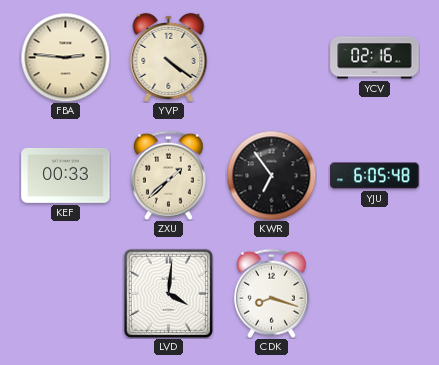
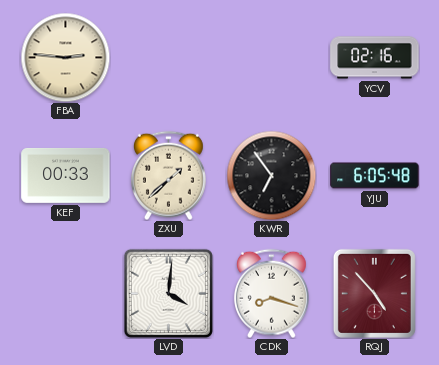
YVP: 4:21 -> none (169, 57)
RQJ: none -> 4:53 (374, 293)
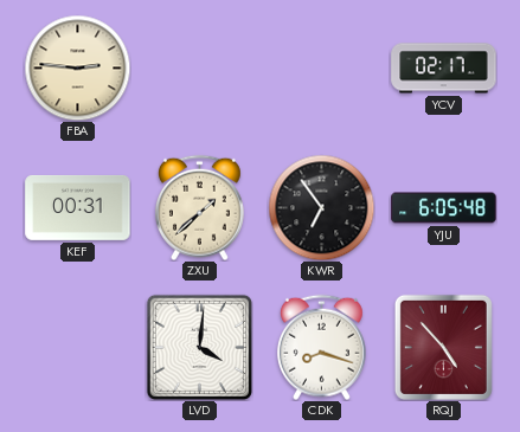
YCV: 02:16 -> 02:17 (444, 69)
KEF: 00:33 -> 00:31 (78, 207)
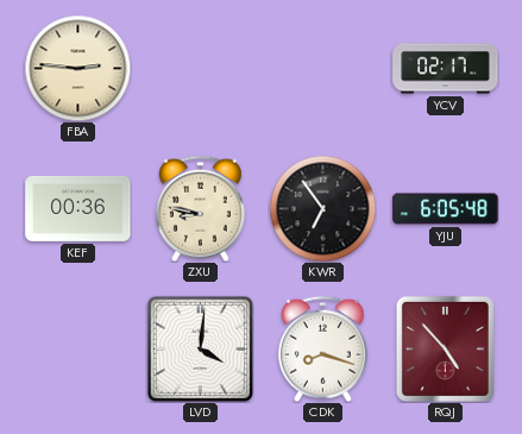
KEF: 00:31 -> 00:36 (78, 208)
ZXU: 1:38 -> 8:47 (200, 208)
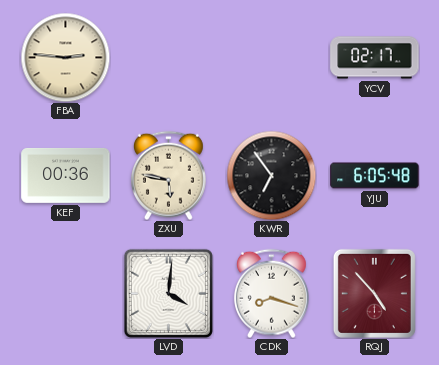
ZXU: 8:47 -> 5:47 (168, 175)
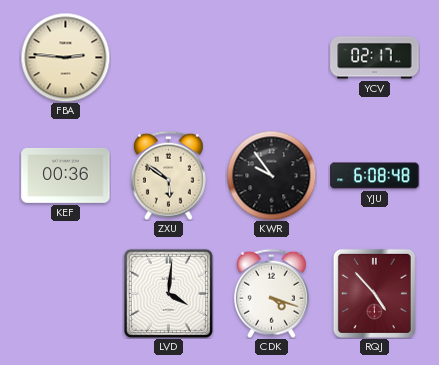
ZXU: 5:47 -> 5:51 (168, 175)
KWR: 6:54 -> 9:54 (271, 175)
YJU: 6:05 -> 6:08 (375, 176)
CDK: 8:18 -> 4:18 (271, 293)
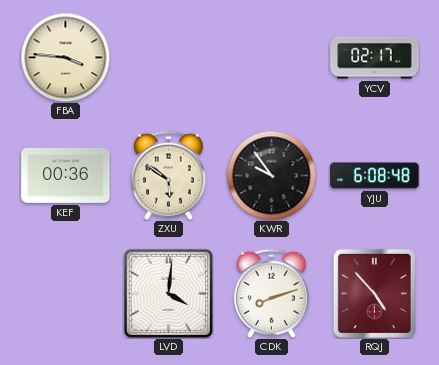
FBA: 2:46 -> 3:46 (65, 57)
CDK: 4:18 -> 8:12 (271, 293)
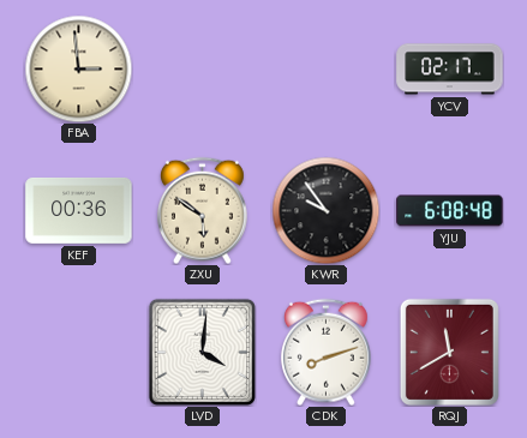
FBA: 3:46 -> 2:59 (78, 68)
RQJ: 4:53 -> 11:40 (449, 352)
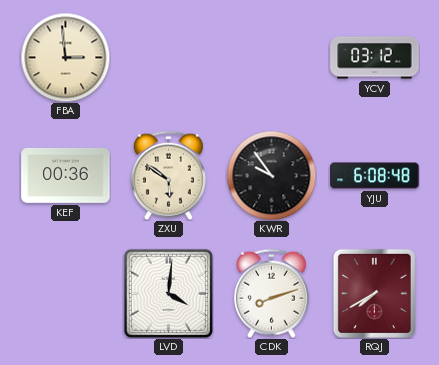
YCV: 02:17 -> 03:12 (375, 58)
RQJ: 11:40 -> 7:40 (374, 293)
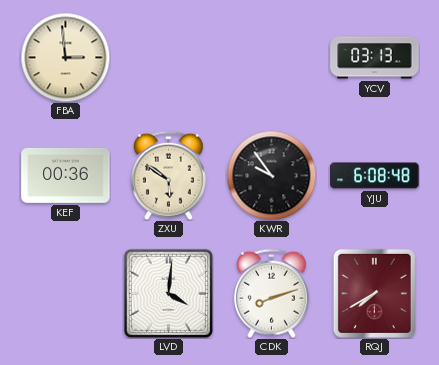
YCV: 03:12 -> 03:13 (375, 58)
